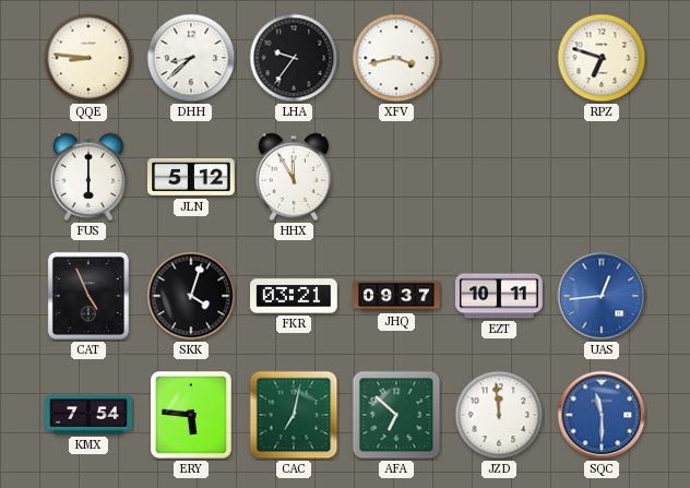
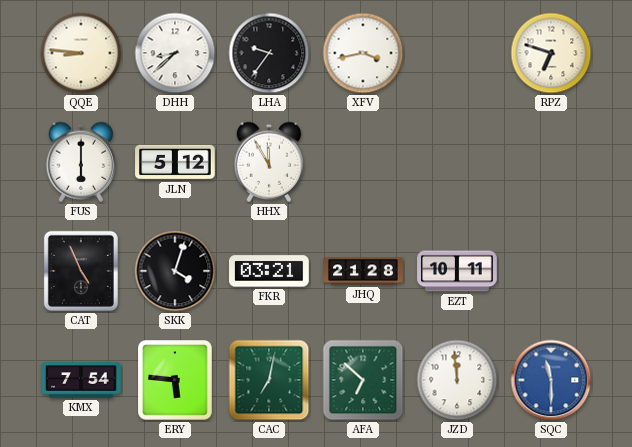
JHQ: 09:37 -> 21:28 (363, 271)
UAS: 12:44 -> none (602, 296)
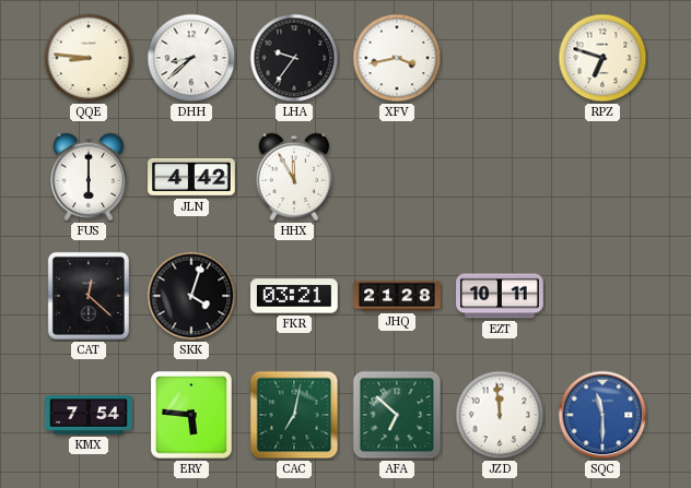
JLN: 5:12 -> 4:42 (191, 177)
CAT: 4:56 -> 12:22 (89, 296)
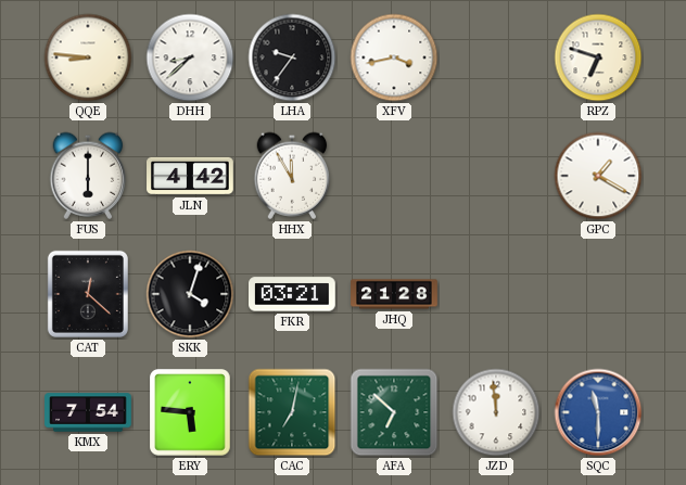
GPC: none -> 1:20 (598, 176)
EZT: 10:11 -> none (500, 296)
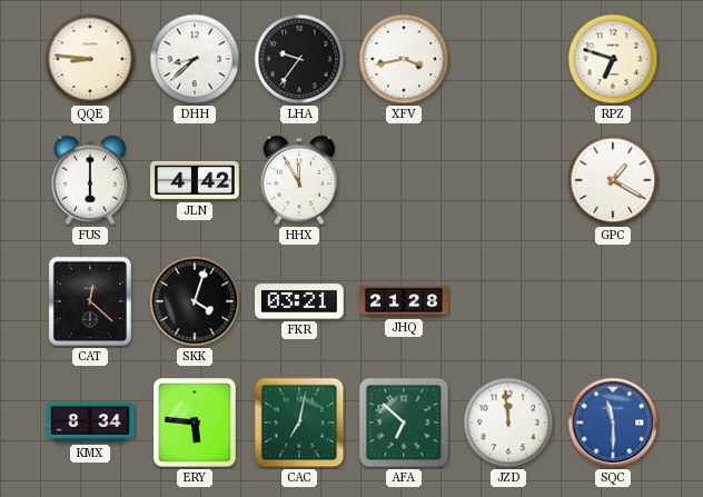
KMX: 7:54 -> 8:34 (90, 423)
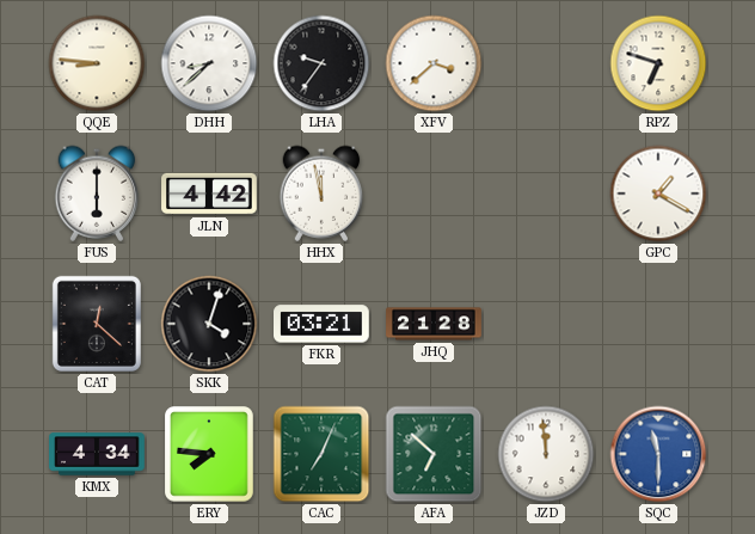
XFV: 3:43 -> 3:38 (434, 63)
HHX: 11:55 -> 11:58 (321, 194)
KMX: 8:34 -> 4:34 (97, 454)
ERY: 5:46 -> 7:46 (210, 454)
CAC: 7:02 -> 7:04 (321, 454)
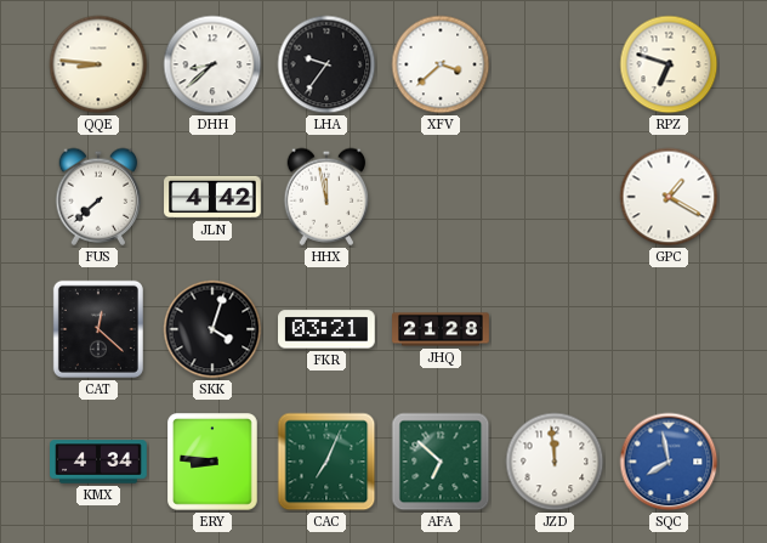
FUS: 6:00 -> 7:38 (98, 197)
ERY: 7:46 -> 8:46 (214, 462)
SQC: 11:30 -> 7:58 (669, 462)
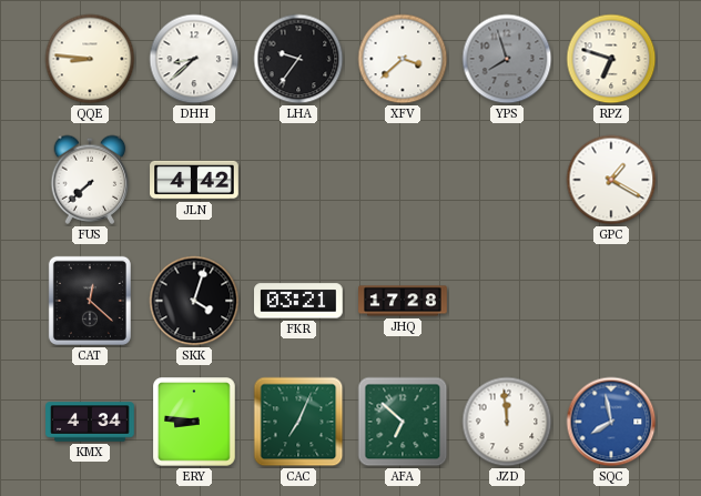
YPS: none -> 7:57 (507, 59)
HHX: 11:58 -> none (326, 197)
JHQ: 21:28 -> 17:28 (403, 301)
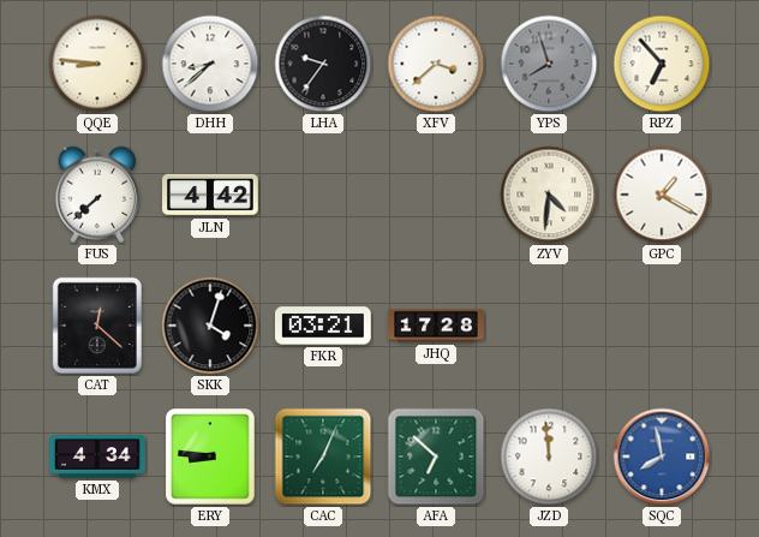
RPZ: 6:48 -> 6:53 (662, 64)
ZYV: none -> 4:31 (549, 195)
